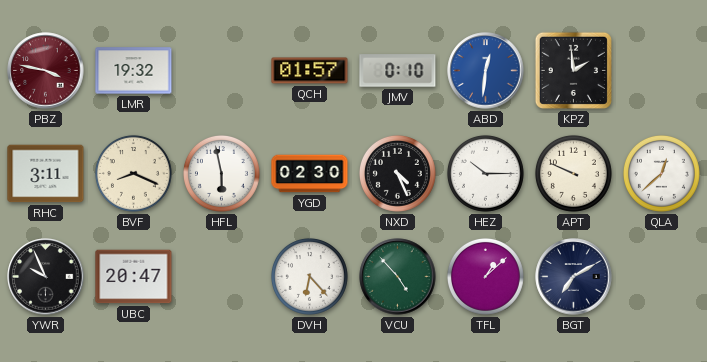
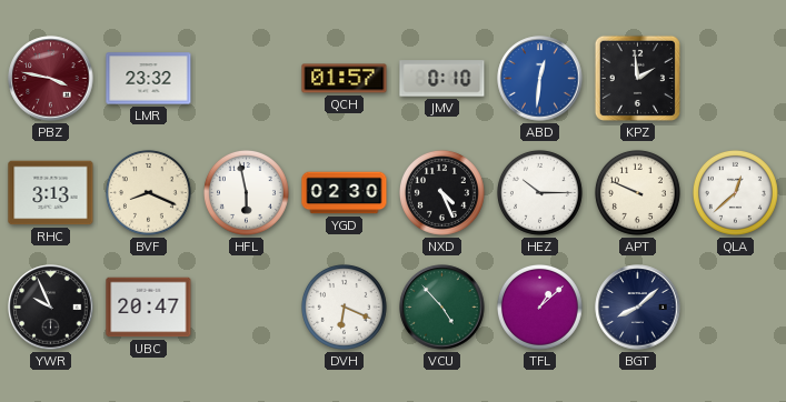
LMR: 19:32 -> 23:32 (149, 79)
RHC: 3:11 -> 3:13 (51, 193)
DVH: 6:23 -> 6:19 (344, 306)
BGT: 7:10 -> 8:08 (638, 308)
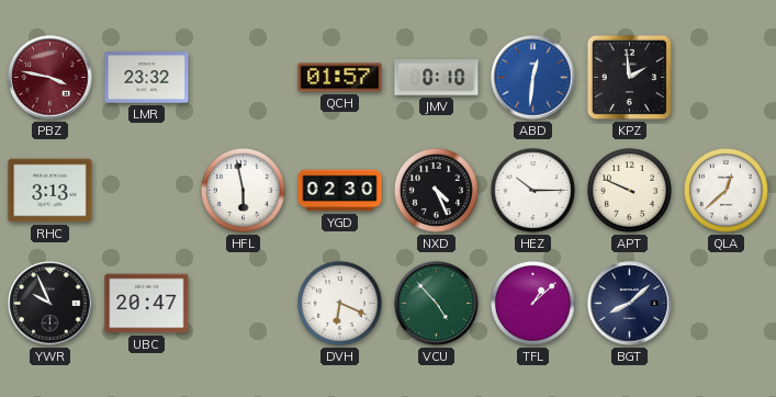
BVF: 8:19 -> none (148, 192)
